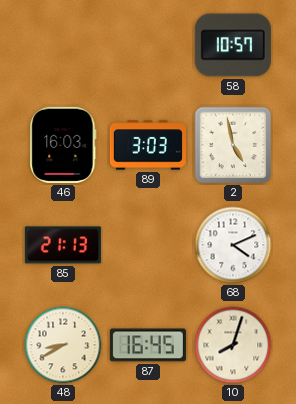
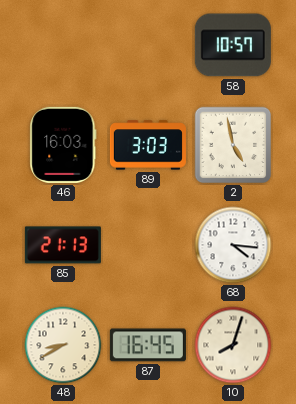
68: 4:11 -> 4:16 (233, 245)
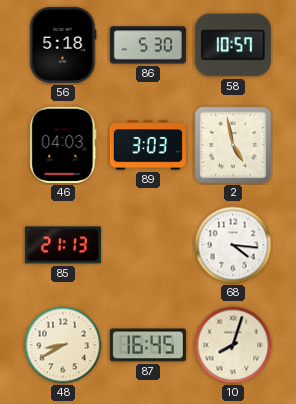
56: none -> 5:18 (63, 45)
86: none -> 5:30 (148, 45)
46: 16:03 -> 04:03 (63, 145)
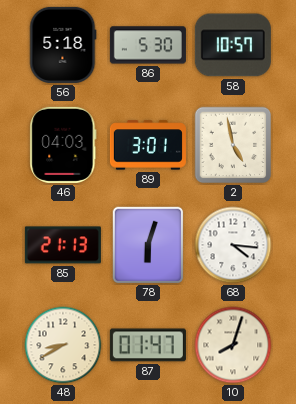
89: 3:03 -> 3:01 (148, 145)
78: none -> 6:03 (148, 245)
87: 16:45 -> 01:47 (148, 345)
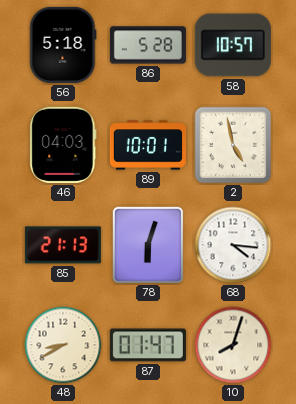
86: 5:30 -> 5:28 (148, 45)
89: 3:01 -> 10:01 (148, 145)
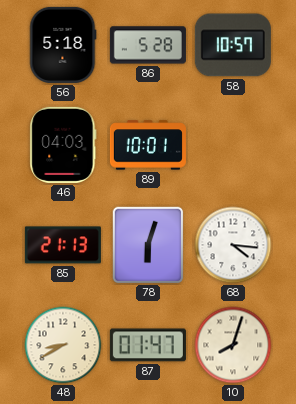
2: 4:58 -> none (233, 145)
